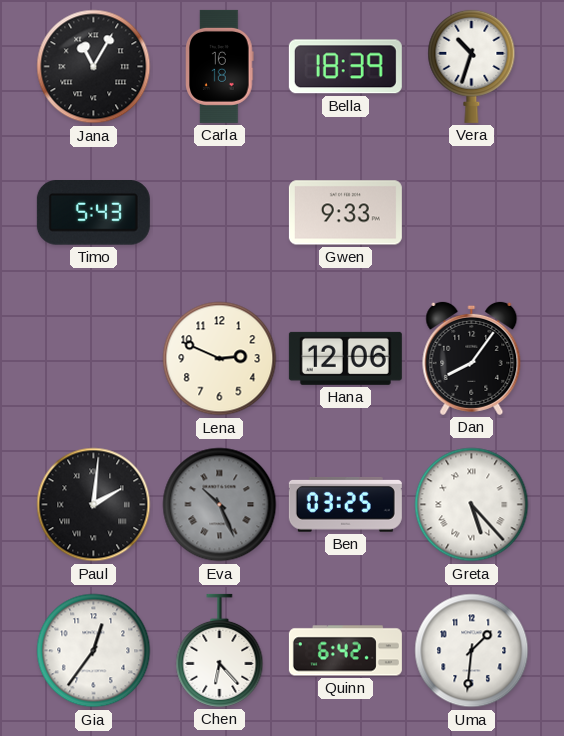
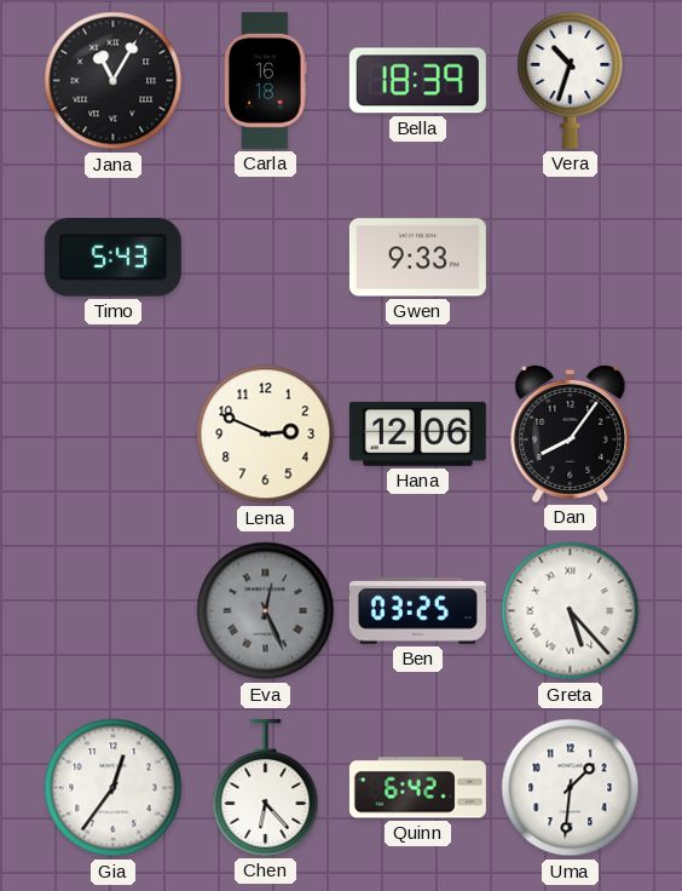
Paul: 2:01 -> none (94, 505)
Eva: 10:26 -> 12:26 (266, 611)
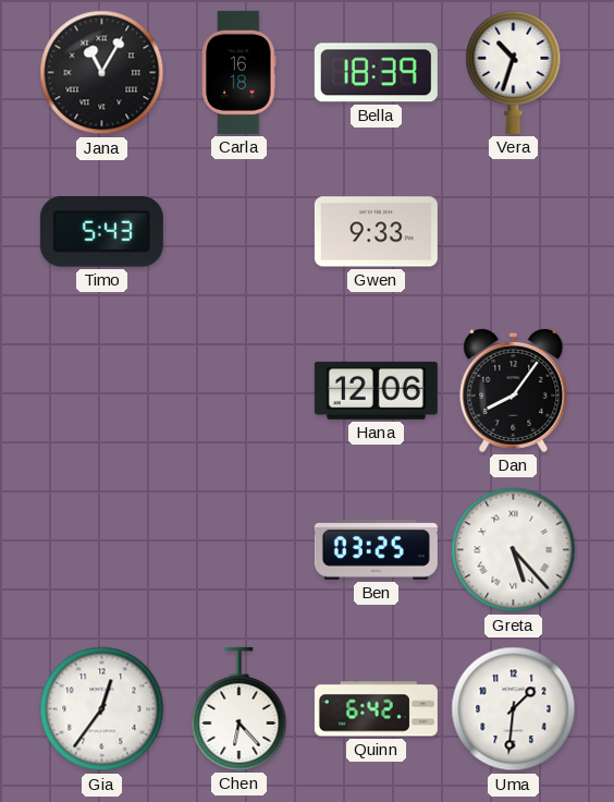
Lena: 2:49 -> none (266, 435)
Eva: 12:26 -> none (266, 611)
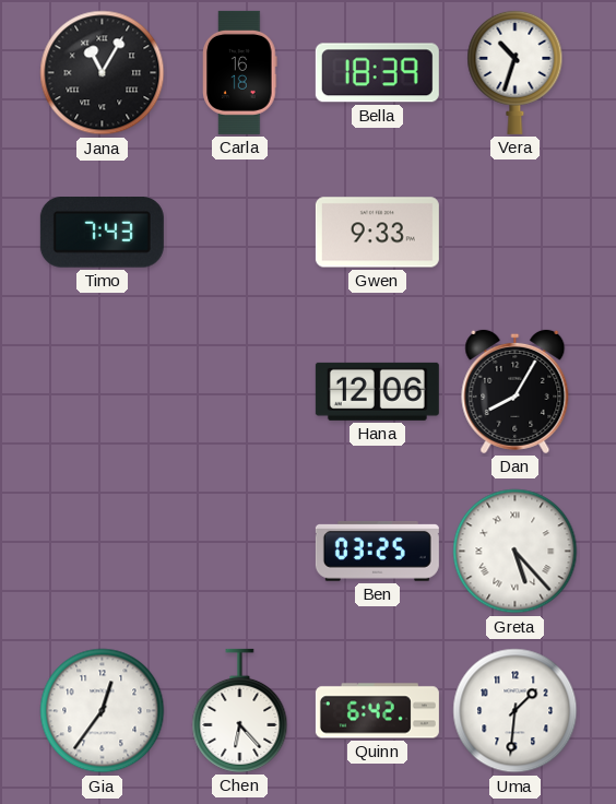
Timo: 5:43 -> 7:43 (102, 233)
Dan: 8:06 -> 8:05 (516, 391)
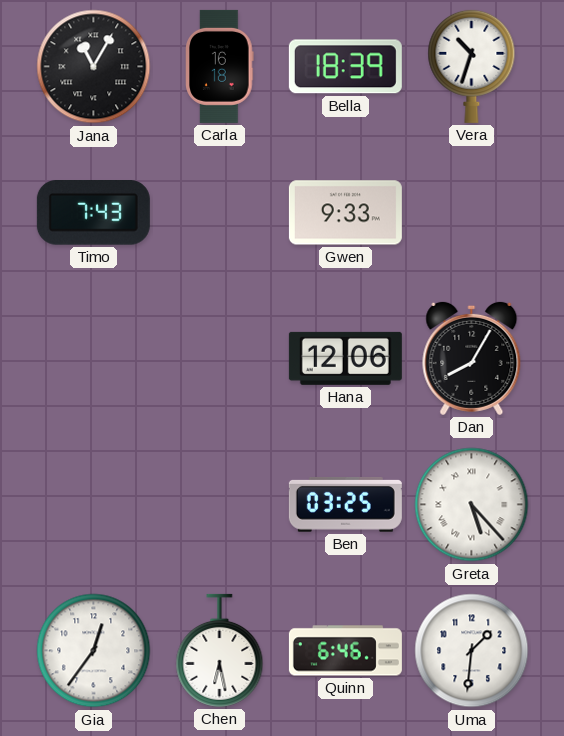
Chen: 6:23 -> 6:28 (220, 650)
Quinn: 6:42 -> 6:46 (345, 651)
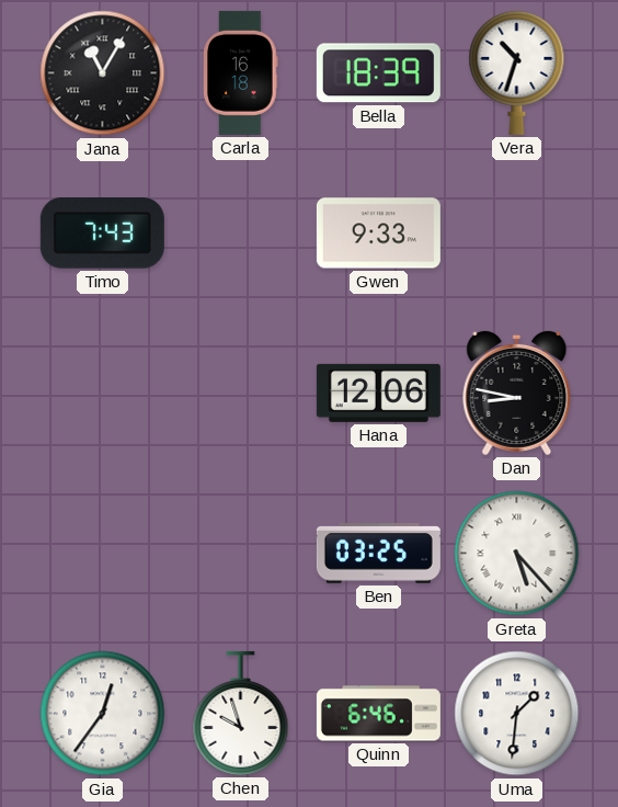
Dan: 8:05 -> 8:47 (517, 393)
Chen: 6:28 -> 9:57 (241, 713)
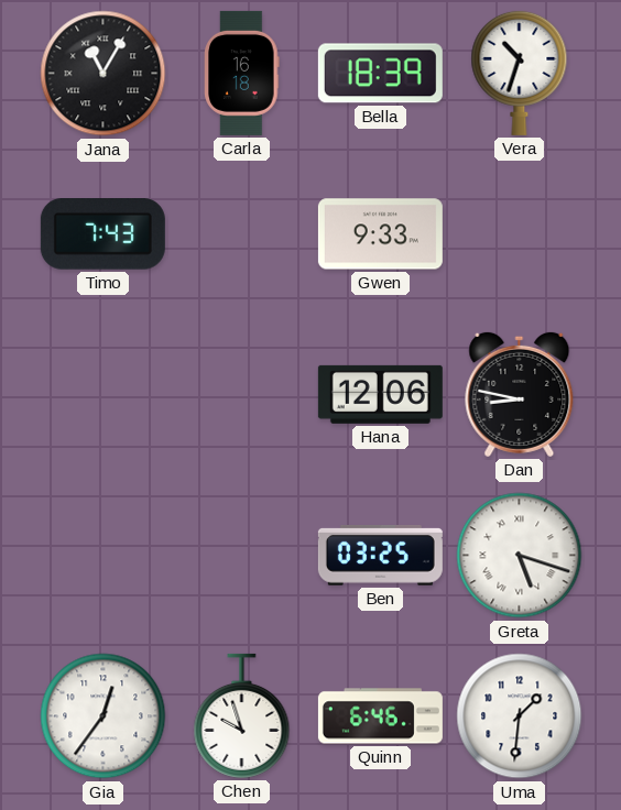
Greta: 5:23 -> 5:18 (520, 556)
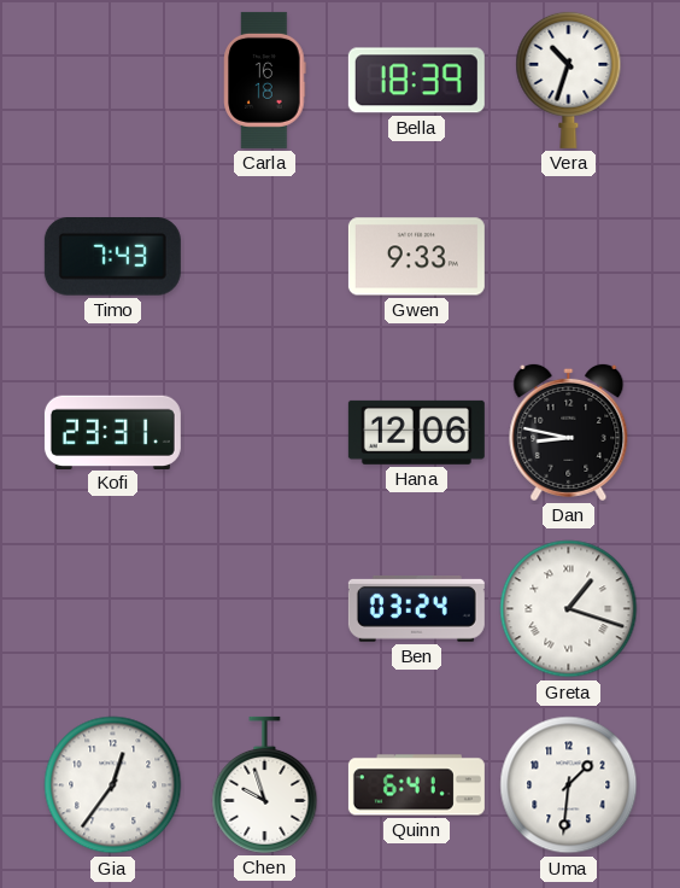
Jana: 11:05 -> none (103, 74)
Kofi: none -> 23:31 (112, 432)
Ben: 03:25 -> 03:24 (416, 608)
Greta: 5:18 -> 1:18 (569, 609)
Quinn: 6:46 -> 6:41 (416, 785)
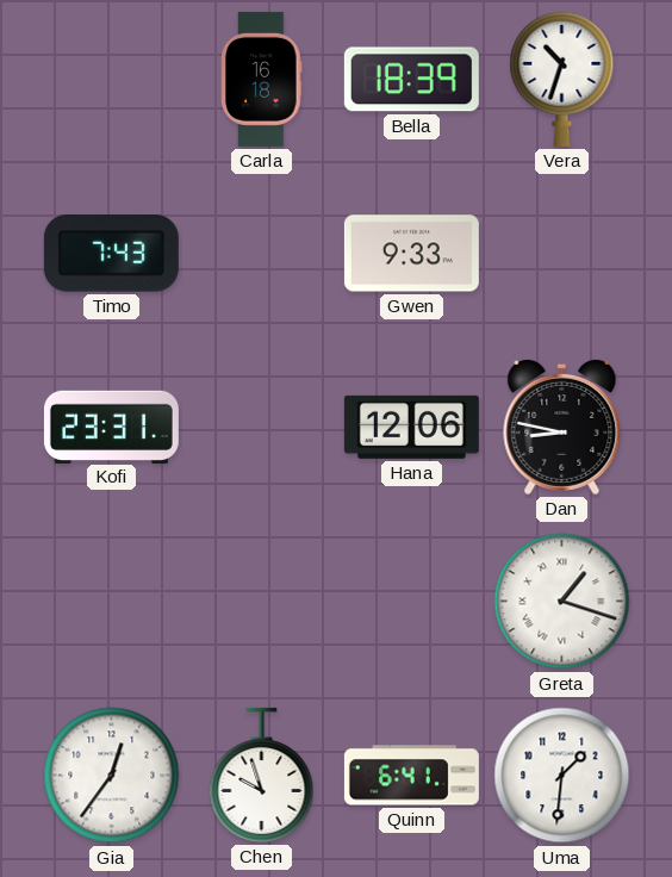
Ben: 03:24 -> none (416, 608)
